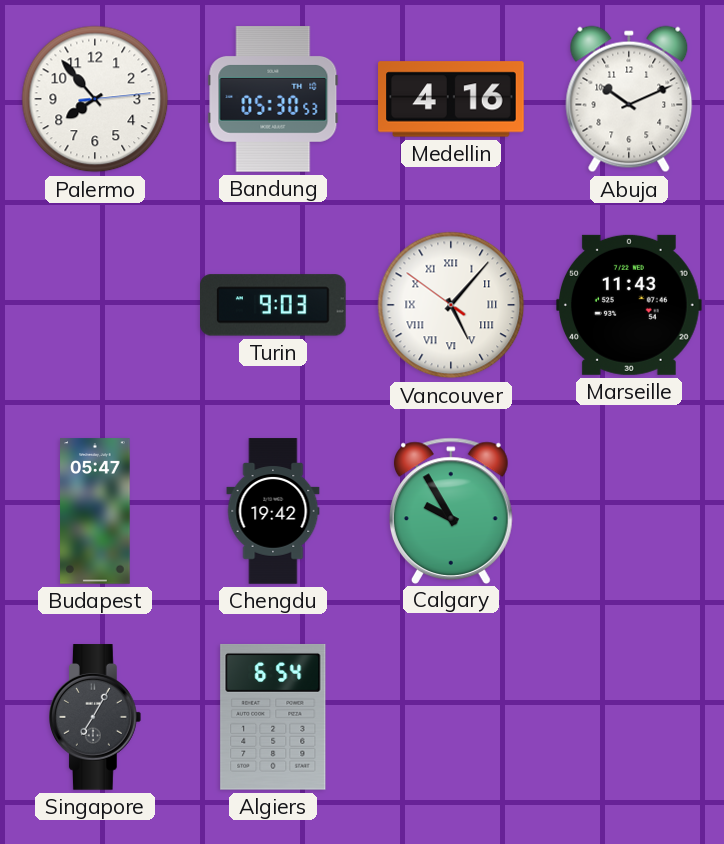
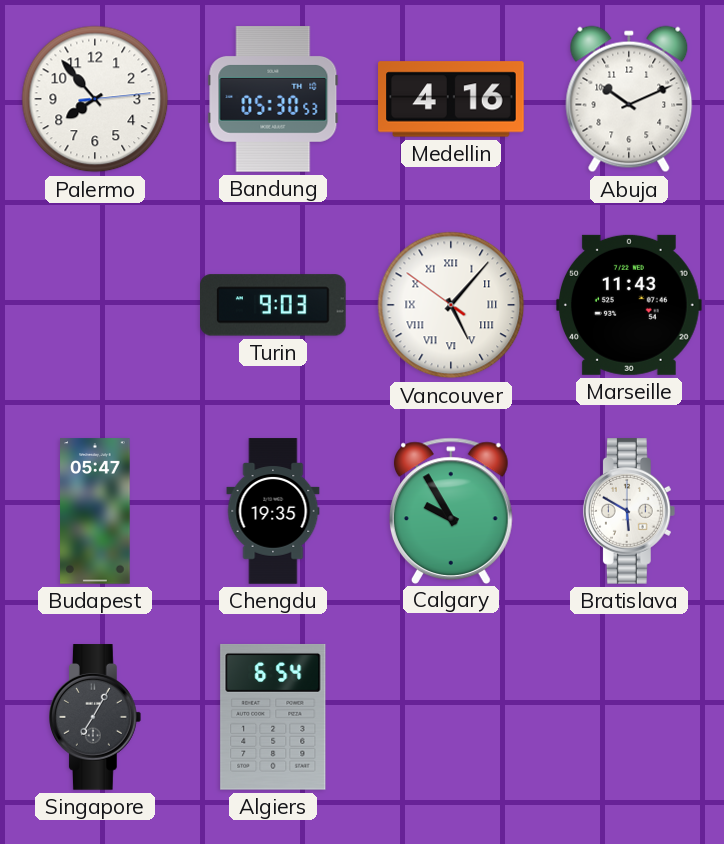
Chengdu: 19:42 -> 19:35 (273, 511)
Bratislava: none -> 5:50 (629, 511)
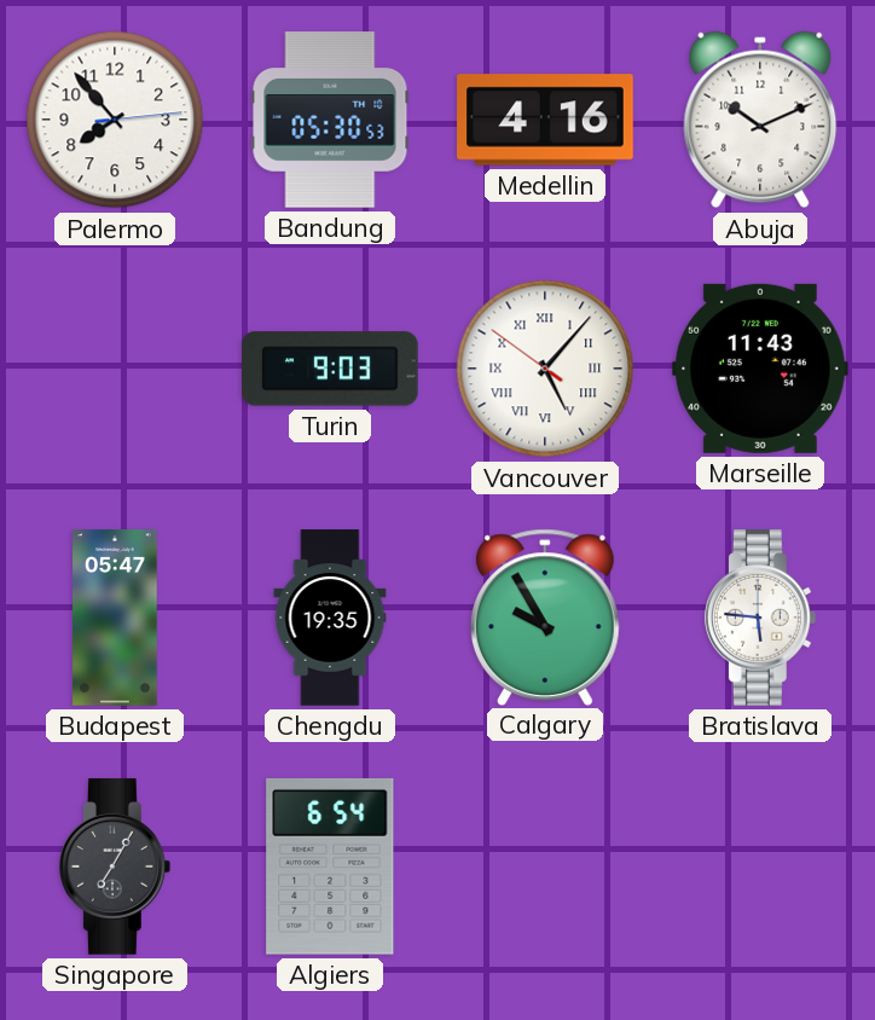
Bratislava: 5:50 -> 5:46 (760, 618)
